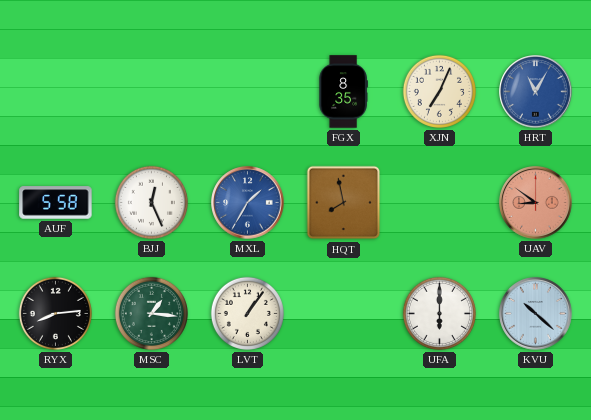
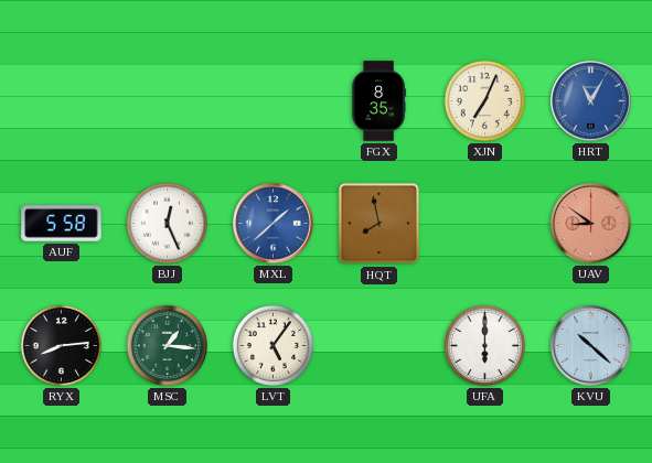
MXL: 1:35 -> 1:38 (274, 224)
LVT: 1:06 -> 5:06 (272, 345)
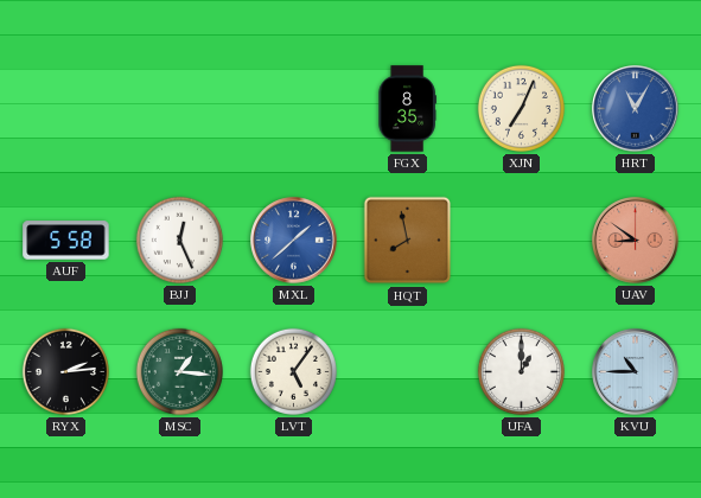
RYX: 8:14 -> 2:14 (65, 371)
UFA: 6:00 -> 1:00 (521, 371)
KVU: 10:22 -> 10:45 (636, 372)
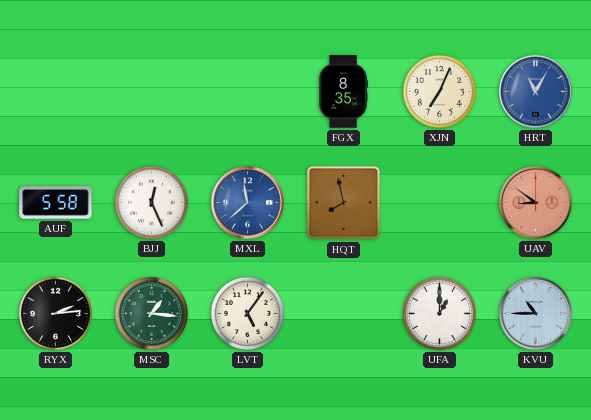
MXL: 1:38 -> 11:38 (248, 203)
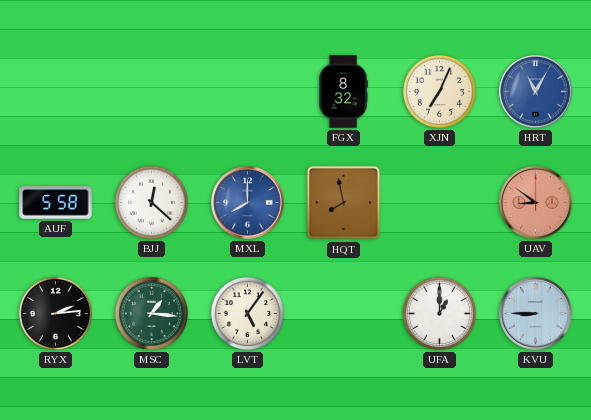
FGX: 8:35 -> 8:32 (343, 92)
BJJ: 12:26 -> 12:22 (151, 202)
MXL: 11:38 -> 8:00 (248, 203)
KVU: 10:45 -> 8:45 (536, 314)
